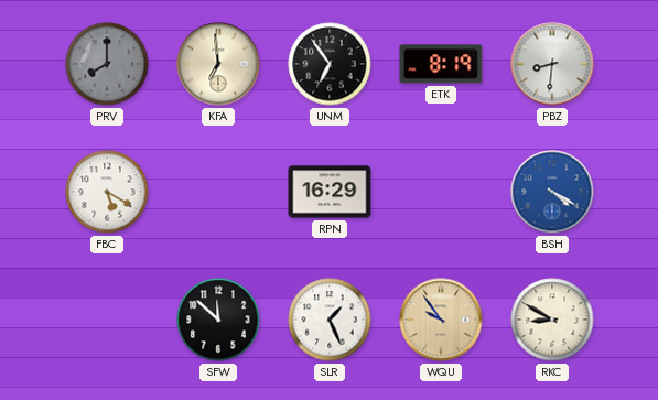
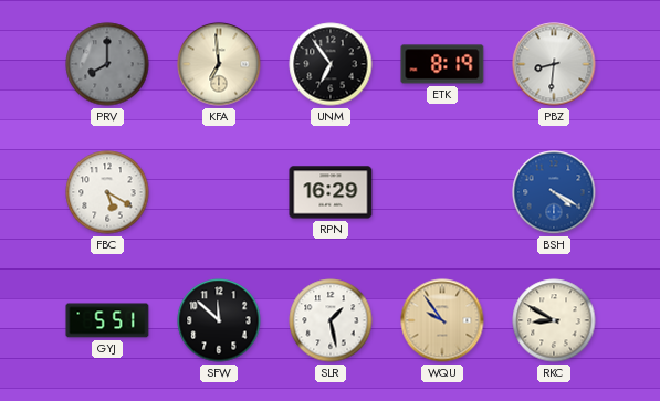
GYJ: none -> 5:51 (107, 320)
SLR: 1:26 -> 1:28 (331, 320)
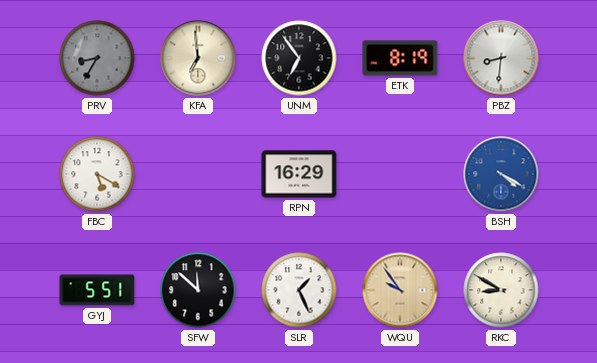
PRV: 8:00 -> 8:35 (97, 58)
SLR: 1:28 -> 1:26 (299, 290)
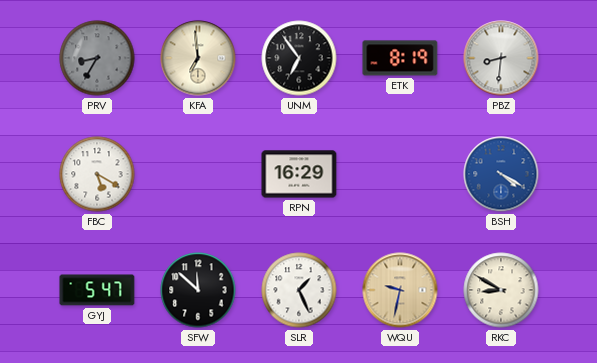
GYJ: 5:51 -> 5:47 (97, 290)
WQU: 9:54 -> 9:32 (400, 290)
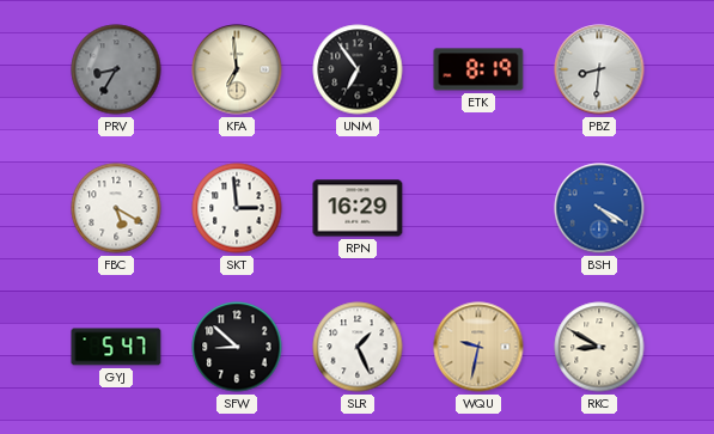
SKT: none -> 2:59 (237, 208)
SFW: 11:52 -> 8:52 (237, 347)
